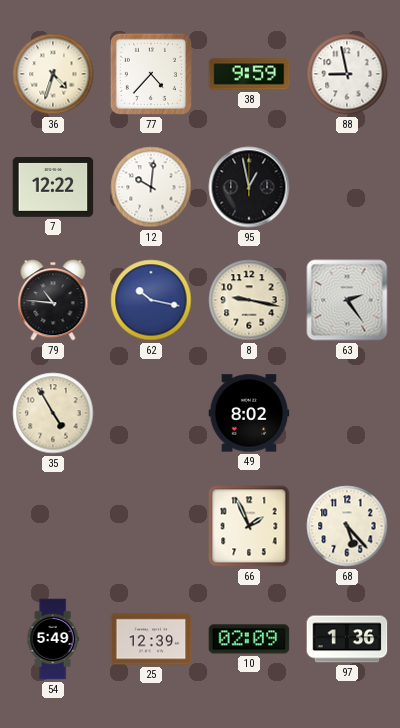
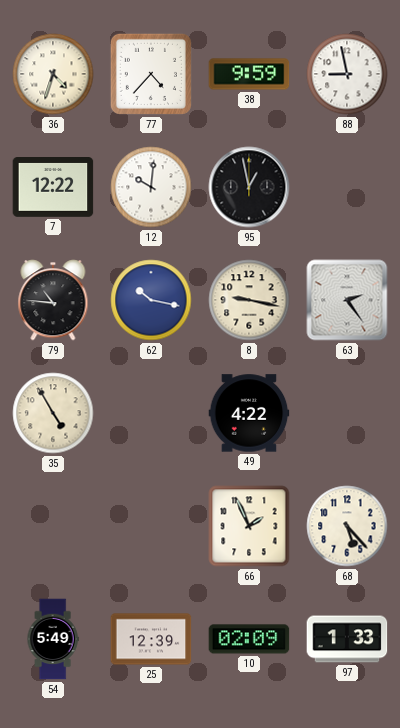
49: 8:02 -> 4:22 (249, 413)
97: 1:36 -> 1:33 (347, 639)
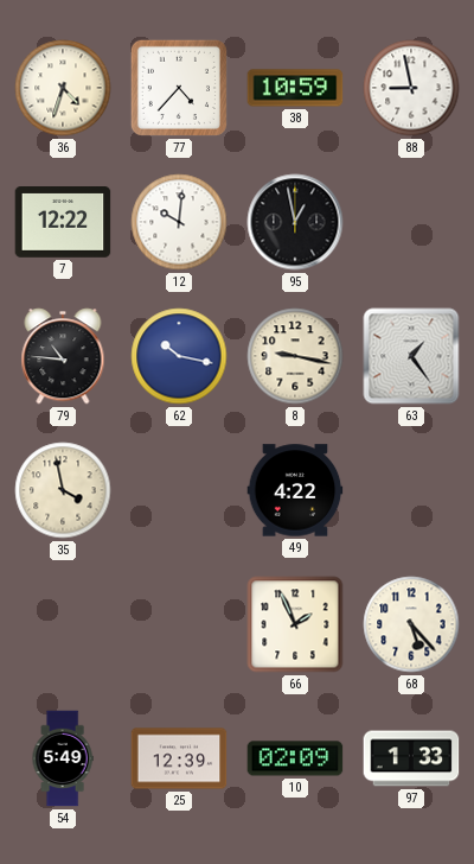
38: 9:59 -> 10:59 (295, 88)
63: 2:24 -> 1:24 (411, 356)
35: 4:55 -> 3:58 (63, 490)
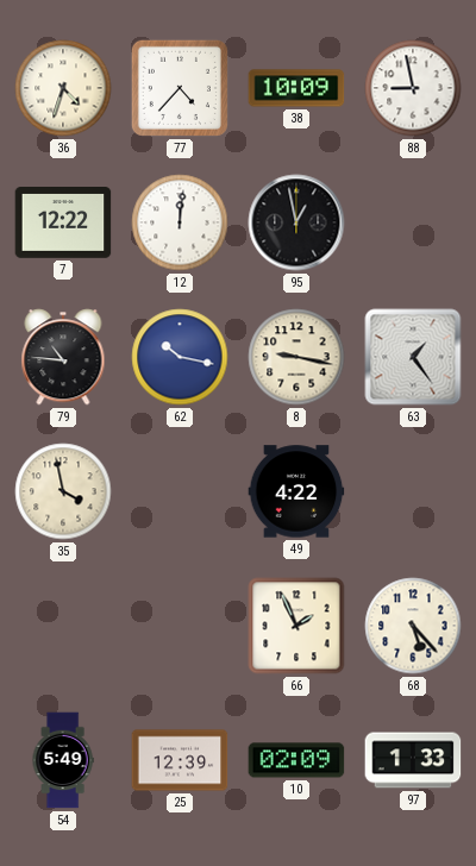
38: 10:59 -> 10:09 (296, 88)
12: 10:01 -> 12:01 (180, 222)
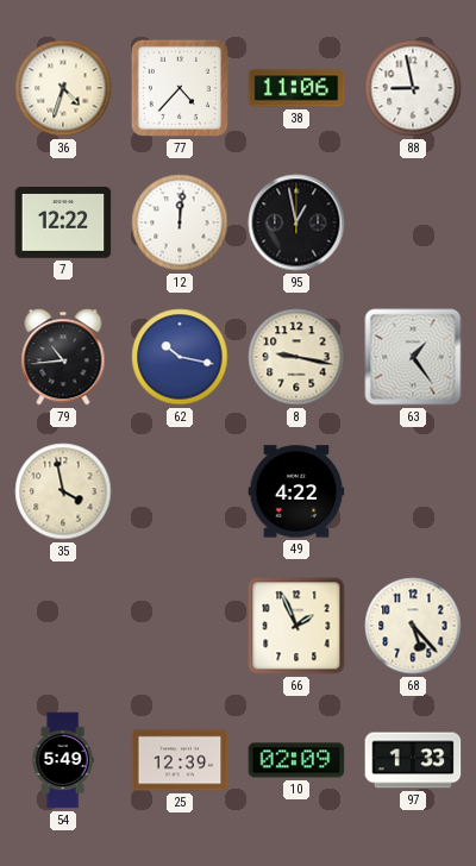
38: 10:09 -> 11:06 (296, 88)
79: 10:46 -> 10:44 (63, 357)
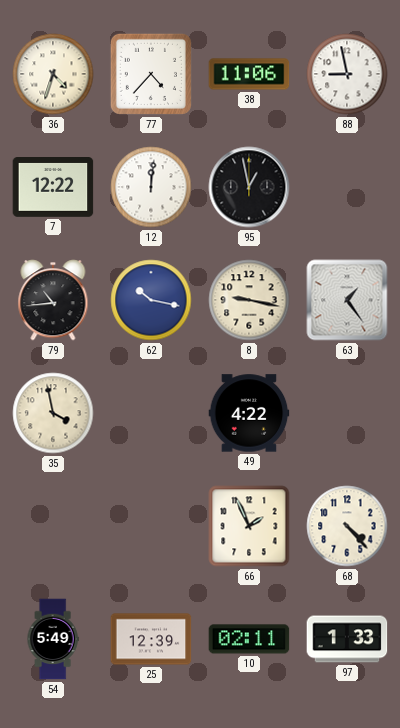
68: 5:23 -> 4:23 (347, 526)
10: 02:09 -> 02:11 (249, 639)
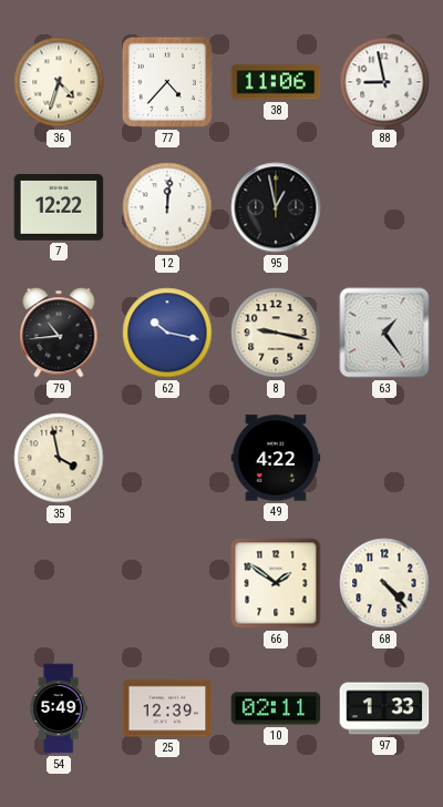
66: 1:56 -> 1:51 (276, 583)
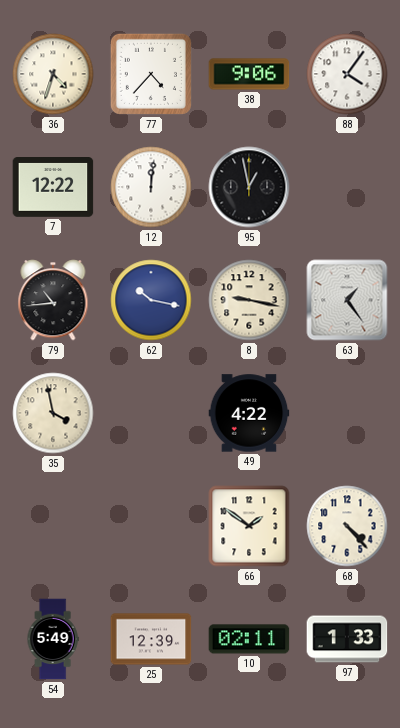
38: 11:06 -> 9:06 (249, 74)
88: 8:58 -> 4:06 (347, 74)
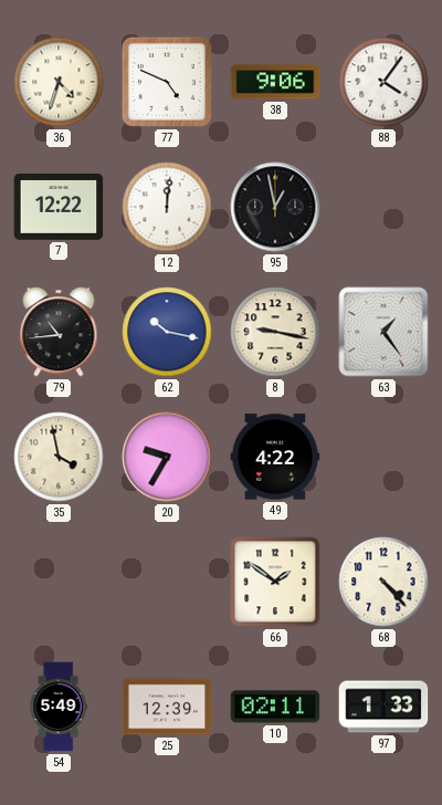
77: 4:37 -> 4:49 (167, 82)
20: none -> 9:35 (167, 457)
